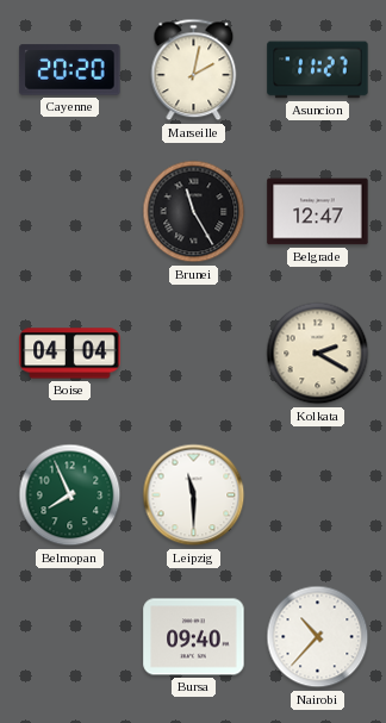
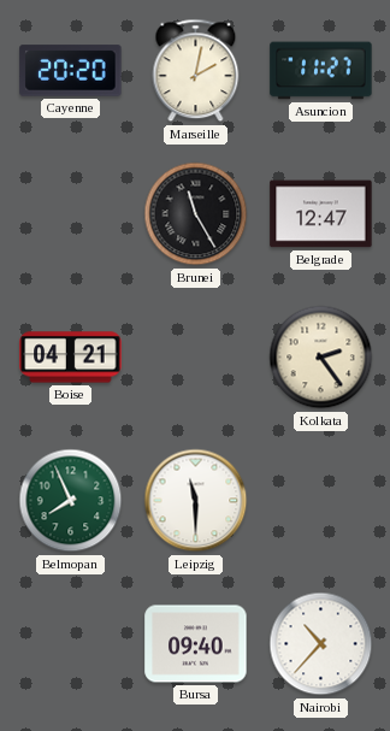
Boise: 04:04 -> 04:21 (71, 358)
Kolkata: 2:20 -> 2:24 (321, 358)
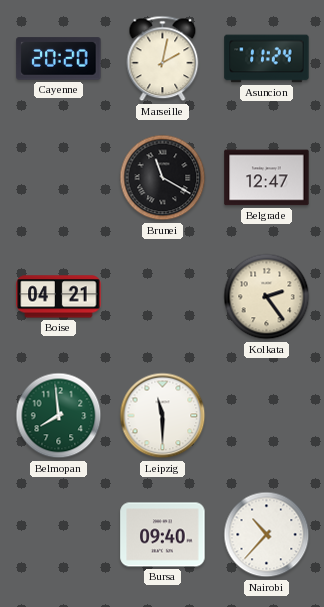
Asuncion: 11:27 -> 11:24 (267, 59)
Brunei: 11:25 -> 11:20 (163, 178)
Belmopan: 7:56 -> 7:59 (59, 416)
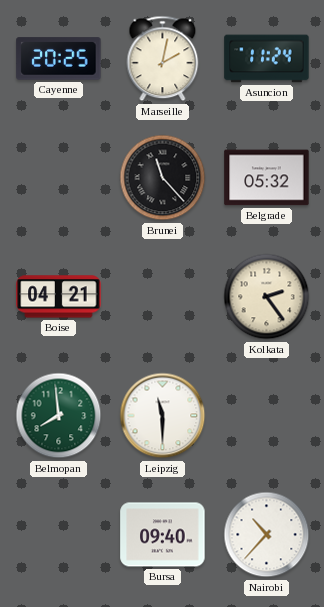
Cayenne: 20:20 -> 20:25 (59, 59)
Brunei: 11:20 -> 11:23 (163, 178)
Belgrade: 12:47 -> 05:32 (267, 178)
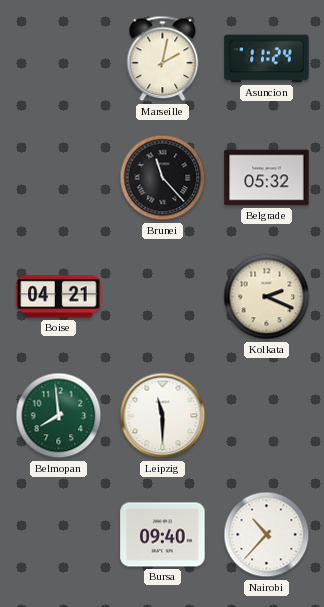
Cayenne: 20:25 -> none (59, 59)
Kolkata: 2:24 -> 2:19 (267, 297)
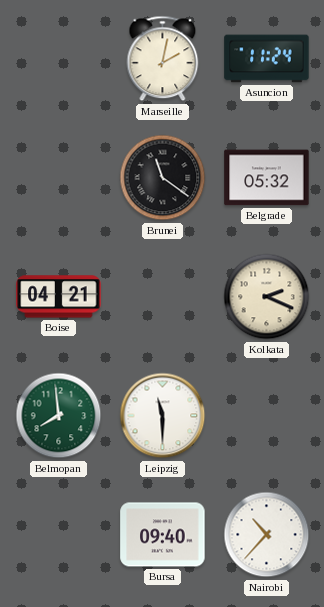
Brunei: 11:23 -> 11:21 (163, 178)
